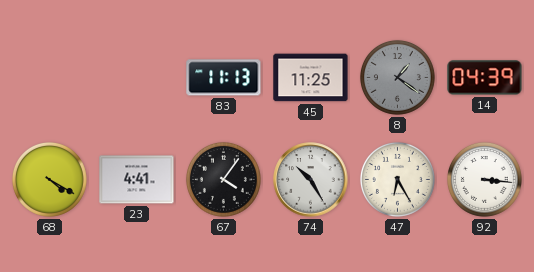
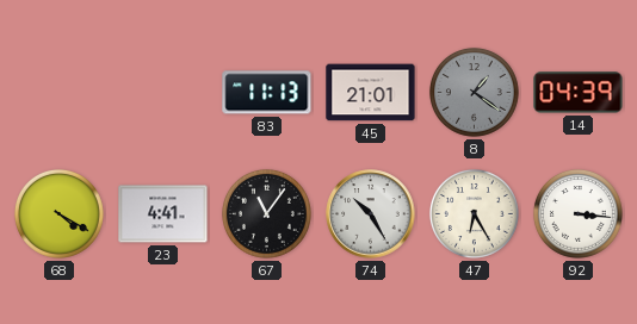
45: 11:25 -> 21:01 (371, 93)
67: 4:06 -> 11:06 (266, 213)
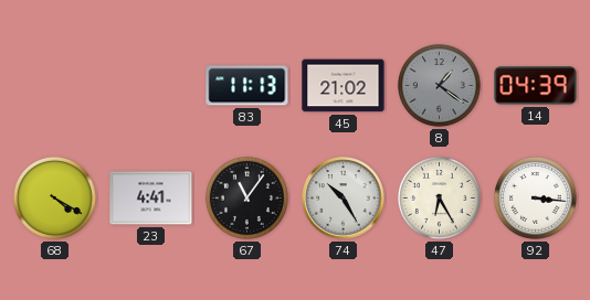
45: 21:01 -> 21:02 (344, 86)
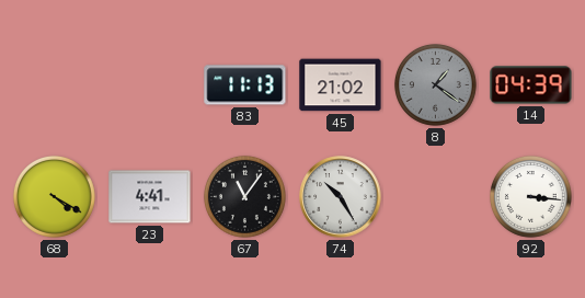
47: 6:25 -> none (439, 197)
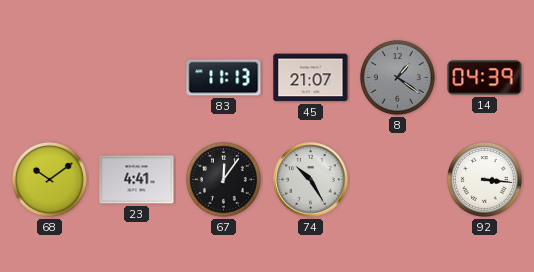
45: 21:02 -> 21:07 (311, 78)
68: 4:20 -> 10:09 (49, 179)
67: 11:06 -> 12:06 (223, 179)
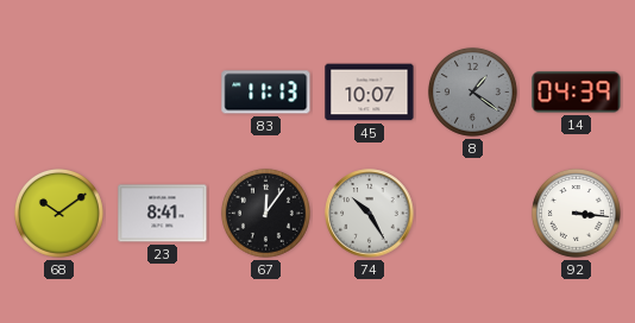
45: 21:07 -> 10:07 (370, 93)
23: 4:41 -> 8:41 (163, 214)
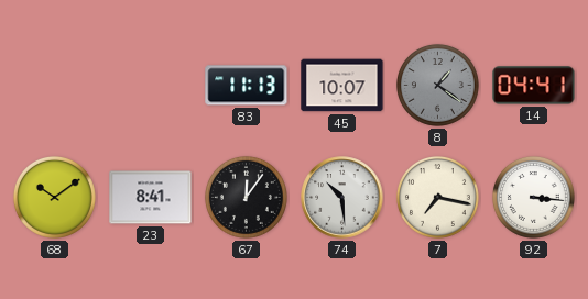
14: 04:39 -> 04:41 (534, 86)
74: 10:25 -> 10:29 (342, 198)
7: none -> 7:17 (437, 197)
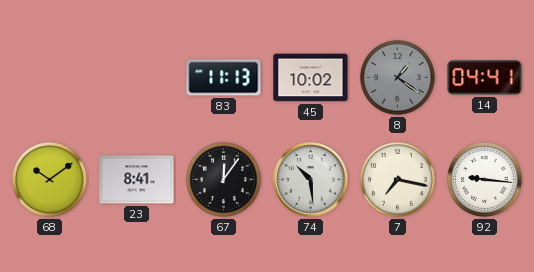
45: 10:07 -> 10:02 (311, 78)
92: 3:16 -> 9:16 (484, 179)
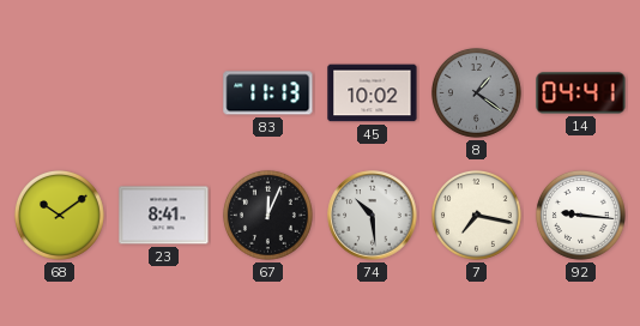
67: 12:06 -> 12:04 (267, 215)
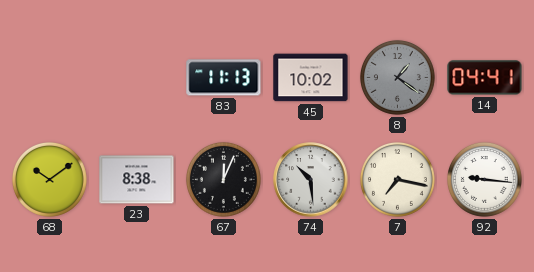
23: 8:41 -> 8:38 (137, 180)
